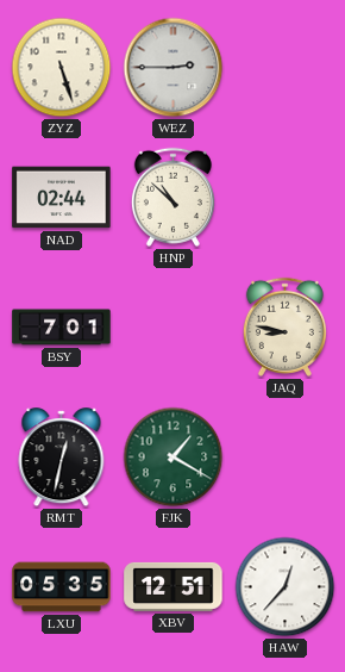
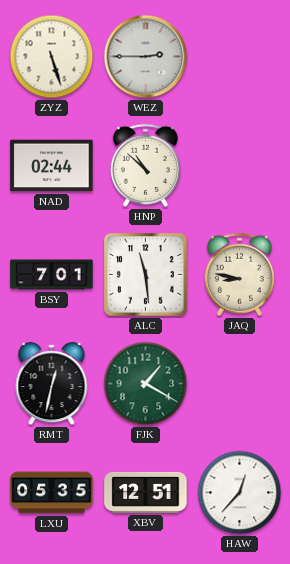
ALC: none -> 11:29 (146, 275)
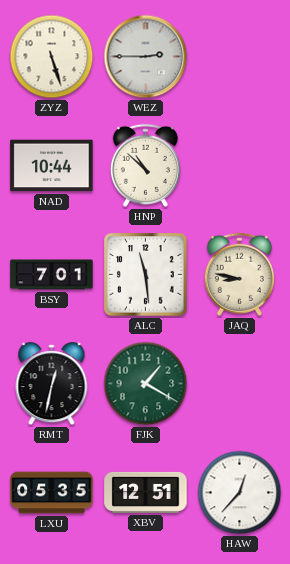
NAD: 02:44 -> 10:44 (52, 166)
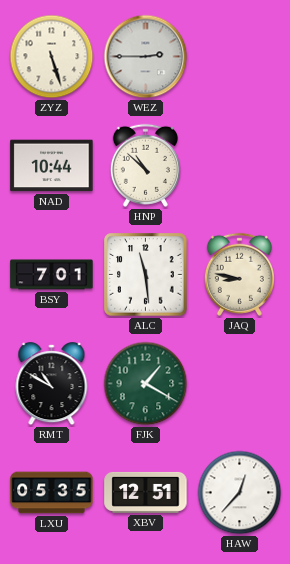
RMT: 12:32 -> 10:50 (52, 384)
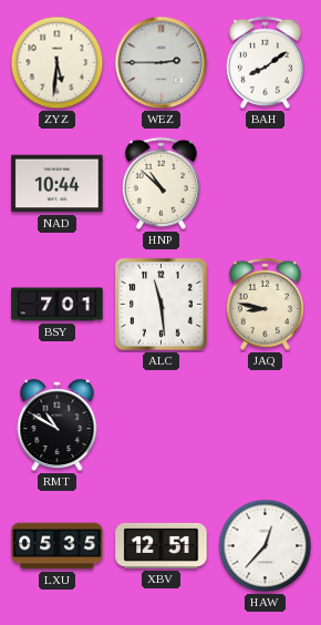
ZYZ: 5:27 -> 5:31 (58, 63)
BAH: none -> 8:09 (265, 62)
FJK: 1:20 -> none (146, 384)
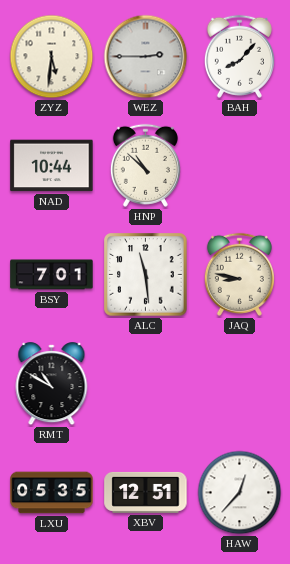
BAH: 8:09 -> 8:07 (239, 56)
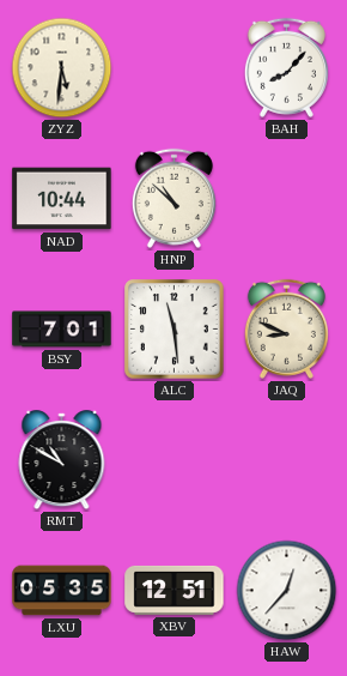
WEZ: 2:45 -> none (146, 57)
JAQ: 8:47 -> 8:49 (286, 328)
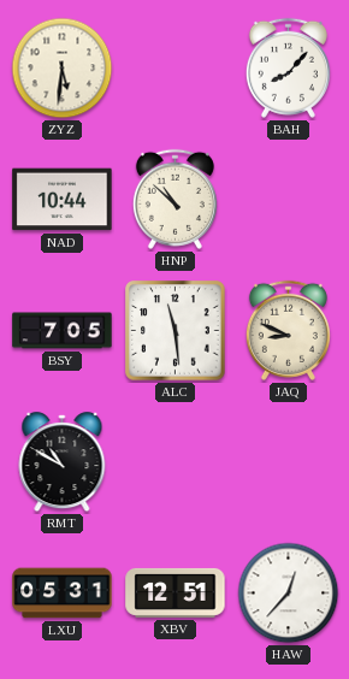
BSY: 7:01 -> 7:05 (63, 331)
LXU: 05:35 -> 05:31 (63, 594)
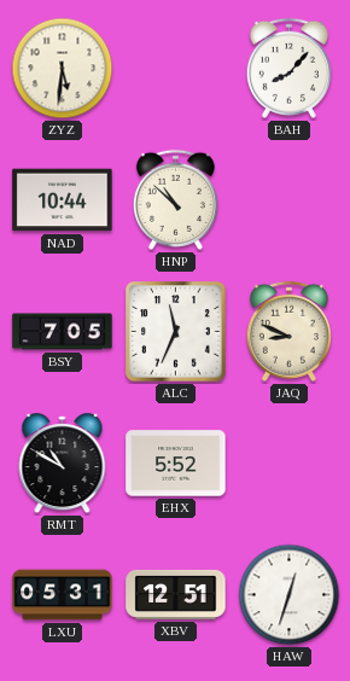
ALC: 11:29 -> 11:34 (176, 332)
EHX: none -> 5:52 (176, 464)
HAW: 12:37 -> 12:33 (290, 595)
